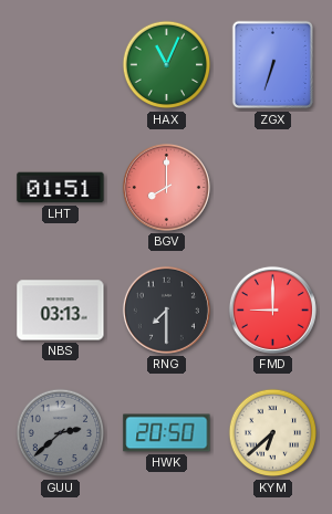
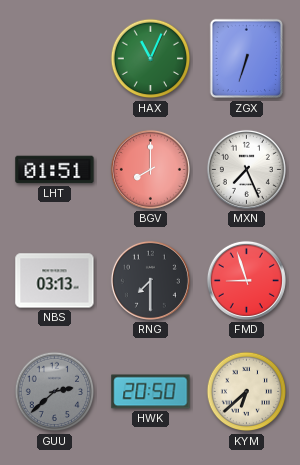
MXN: none -> 7:26 (246, 169)
FMD: 9:00 -> 8:57 (246, 280)
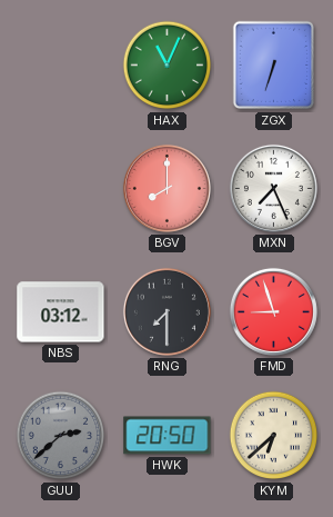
LHT: 01:51 -> none (55, 170)
NBS: 03:13 -> 03:12 (61, 312)
